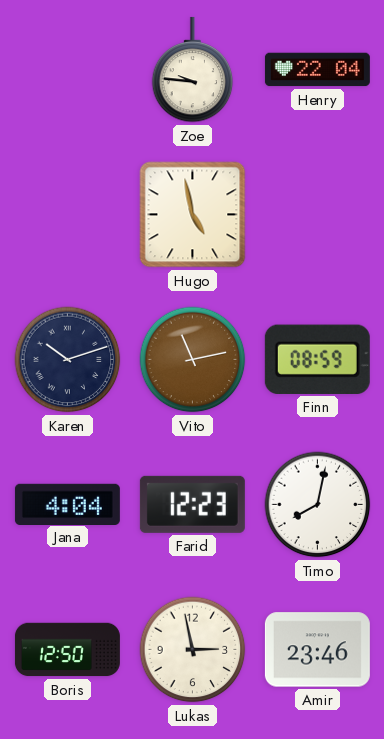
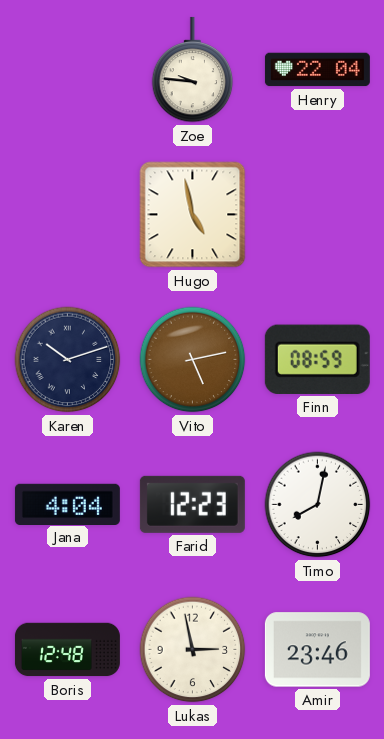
Vito: 11:13 -> 5:13 (193, 360)
Boris: 12:50 -> 12:48 (67, 650)
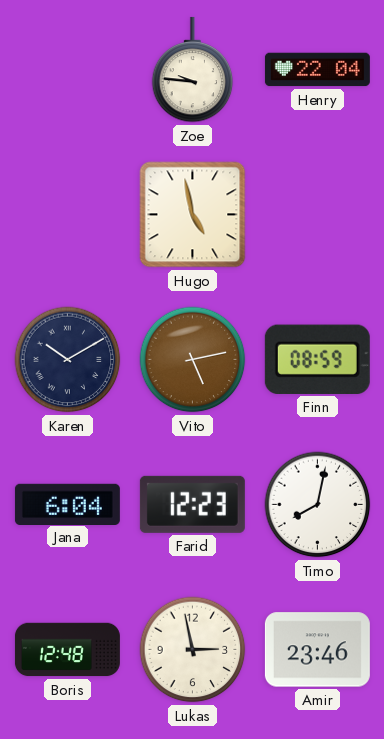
Karen: 10:12 -> 10:10 (68, 360)
Jana: 4:04 -> 6:04 (67, 504)
